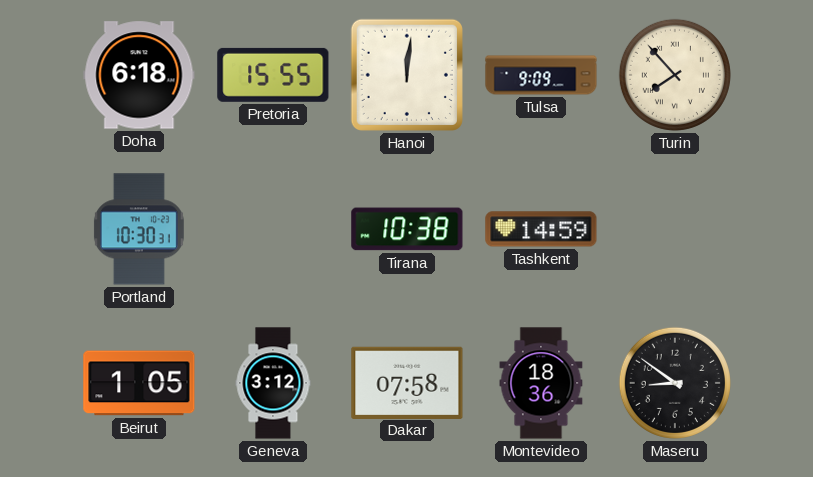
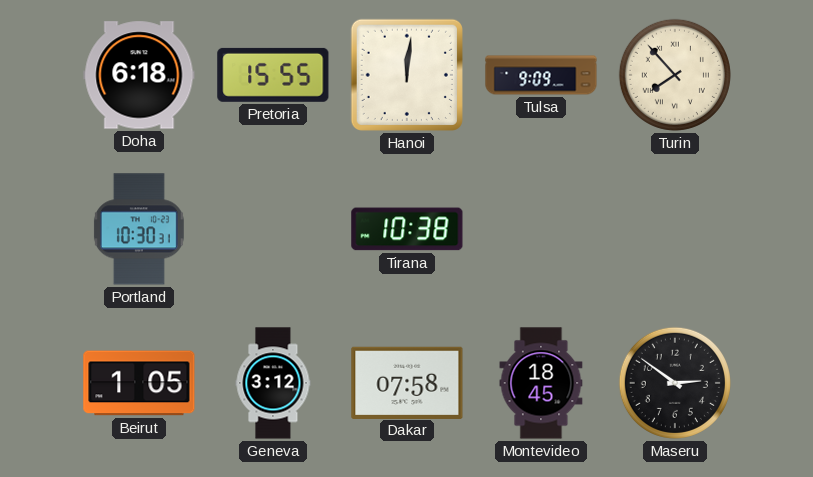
Tashkent: 14:59 -> none (541, 229)
Montevideo: 18:36 -> 18:45 (541, 383)
Maseru: 8:51 -> 2:51 (675, 383)
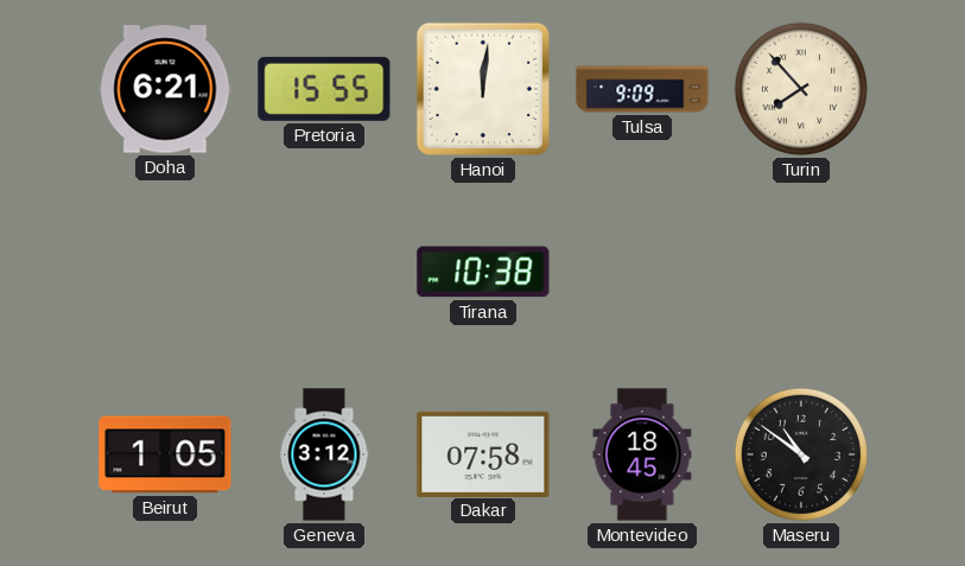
Doha: 6:18 -> 6:21 (165, 89)
Portland: 10:30 -> none (139, 229)
Maseru: 2:51 -> 10:51 (801, 454)
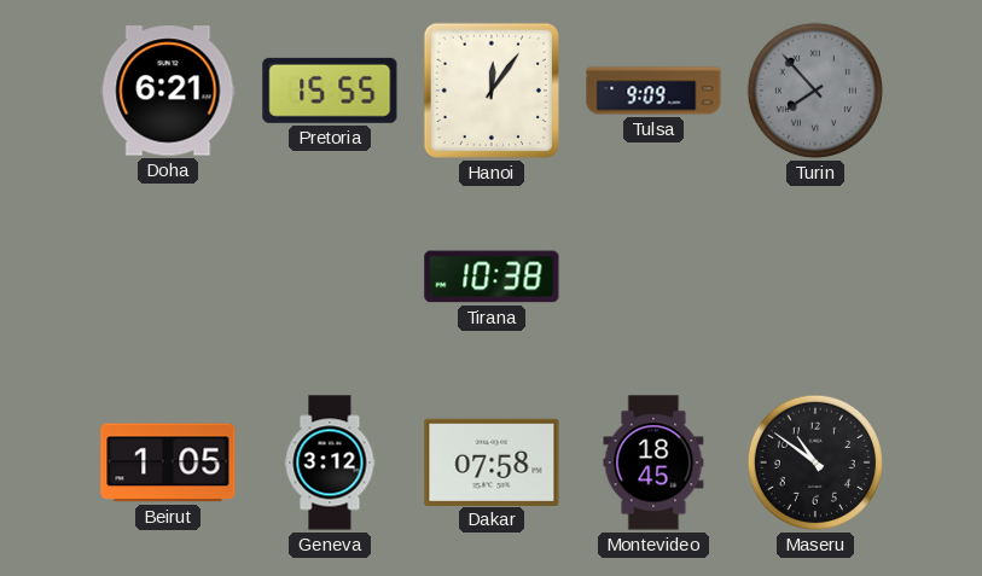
Hanoi: 12:01 -> 12:06 (492, 91)
Turin dial: cream -> grey (815, 91)
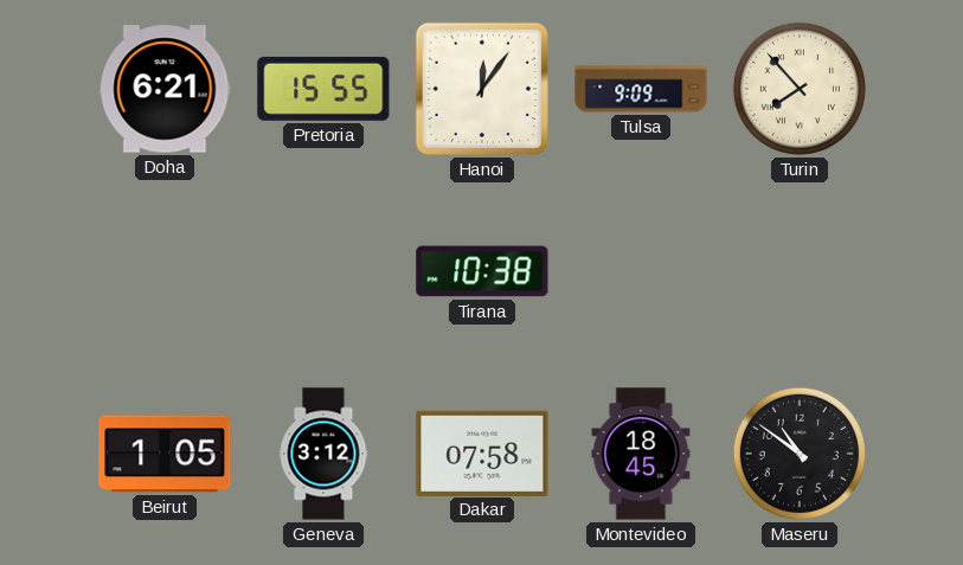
Turin dial: grey -> cream (800, 89)
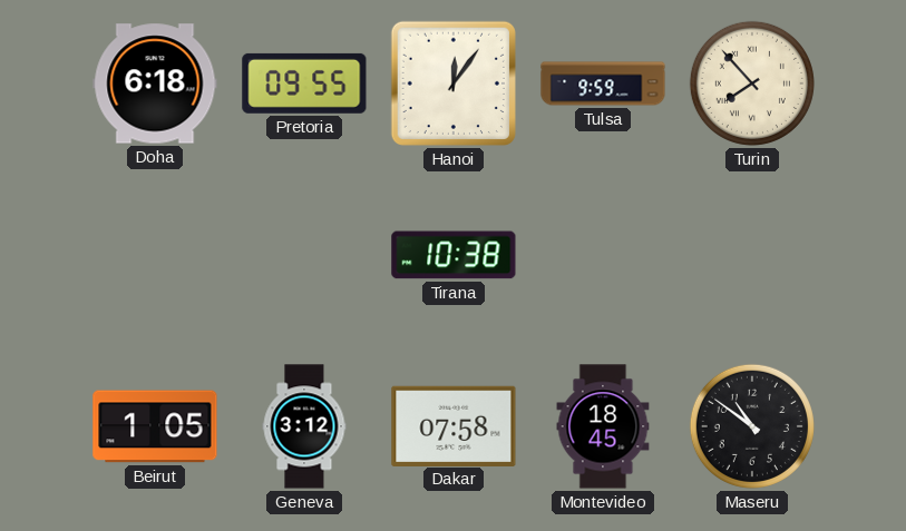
Doha: 6:21 -> 6:18 (155, 83)
Pretoria: 15:55 -> 09:55 (304, 83)
Tulsa: 9:09 -> 9:59 (603, 83)
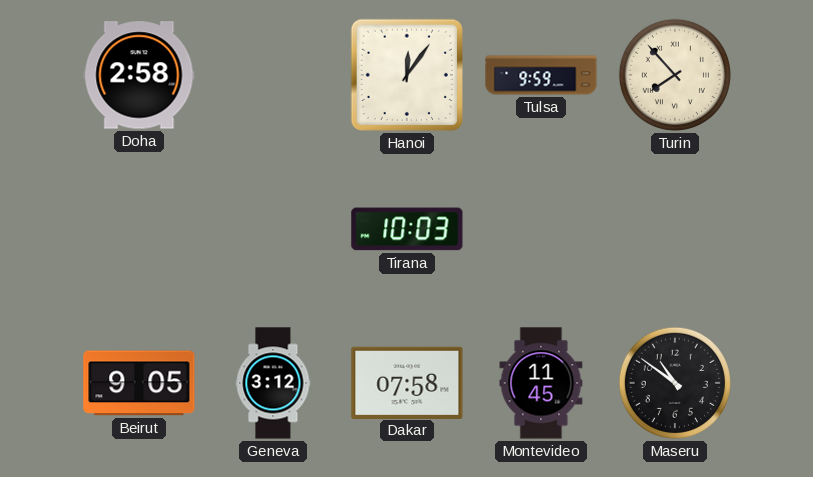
Doha: 6:18 -> 2:58 (139, 75)
Pretoria: 09:55 -> none (304, 83)
Tirana: 10:38 -> 10:03 (407, 229)
Beirut: 1:05 -> 9:05 (139, 383)
Montevideo: 18:45 -> 11:45 (541, 383)
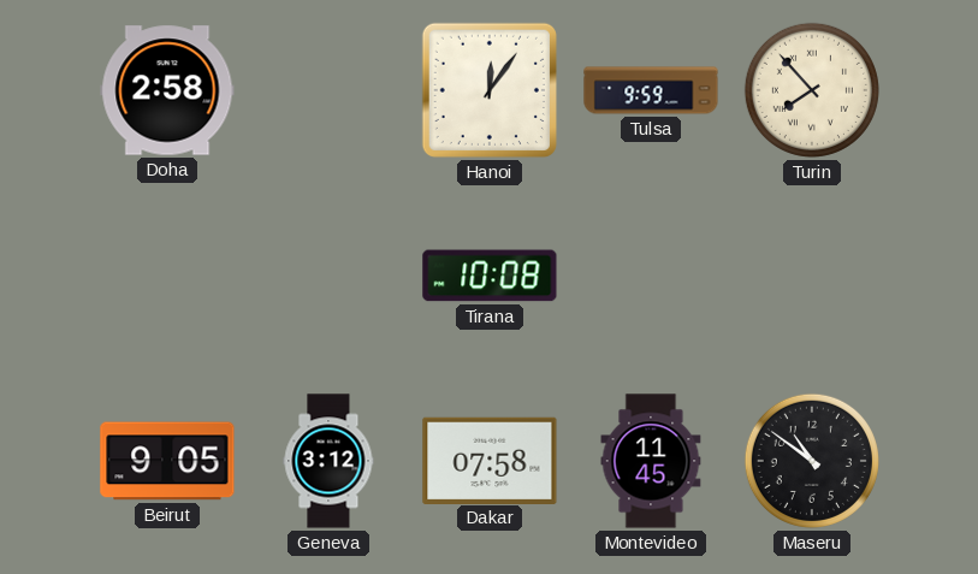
Tirana: 10:03 -> 10:08 (490, 276)
